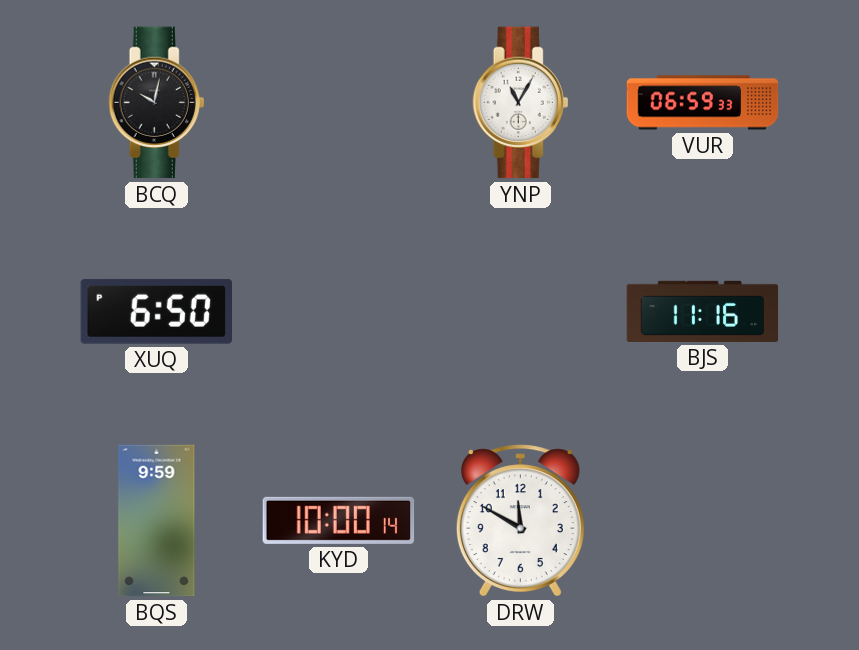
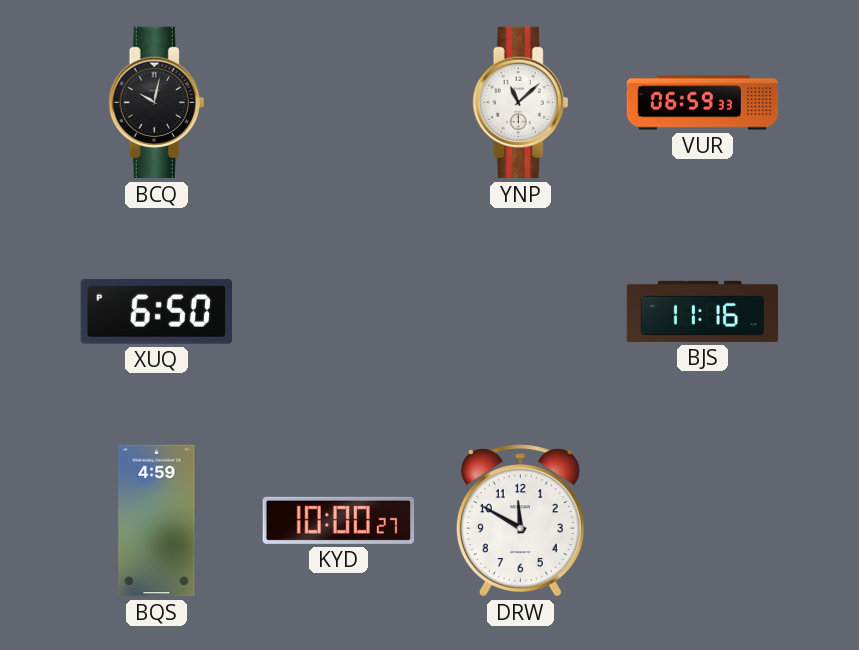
YNP: 11:05 -> 11:08 (521, 103)
BQS: 9:59 -> 4:59 (157, 521)
KYD: 10:00:14 -> 10:00:27 (339, 520)
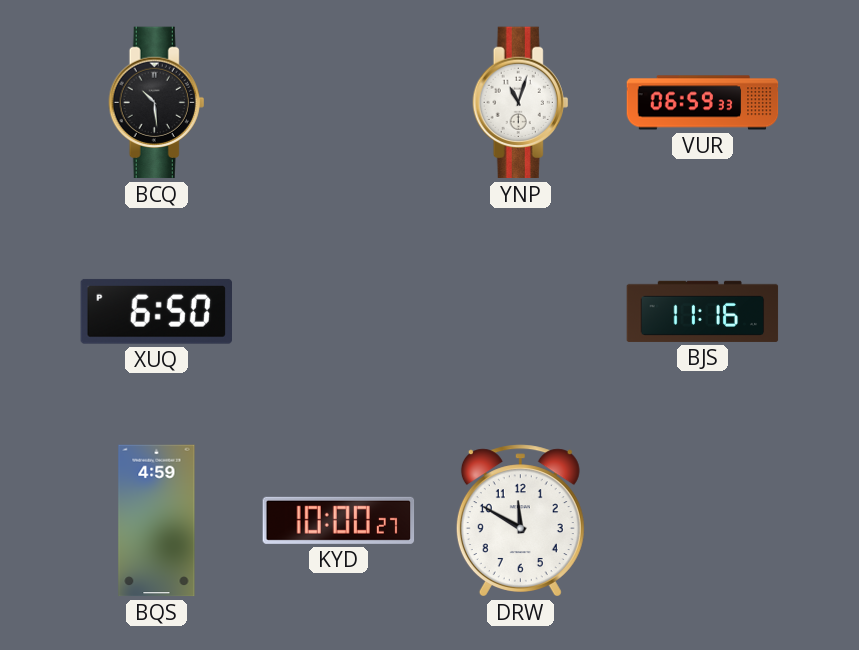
BCQ: 10:02 -> 10:29 (157, 103)
YNP: 11:08 -> 11:03 (521, 103)
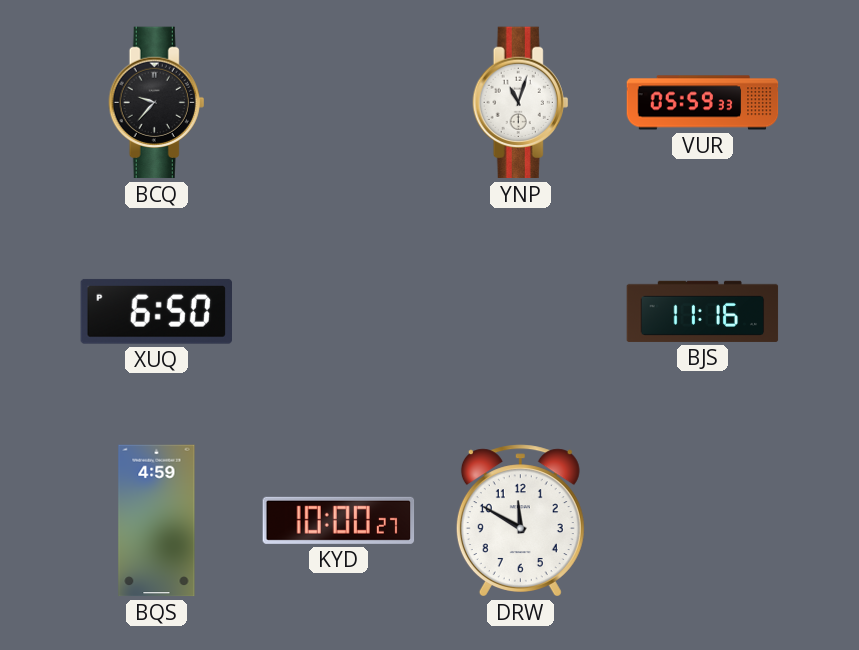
BCQ: 10:29 -> 9:37 (157, 103)
VUR: 06:59 -> 05:59 (703, 103)
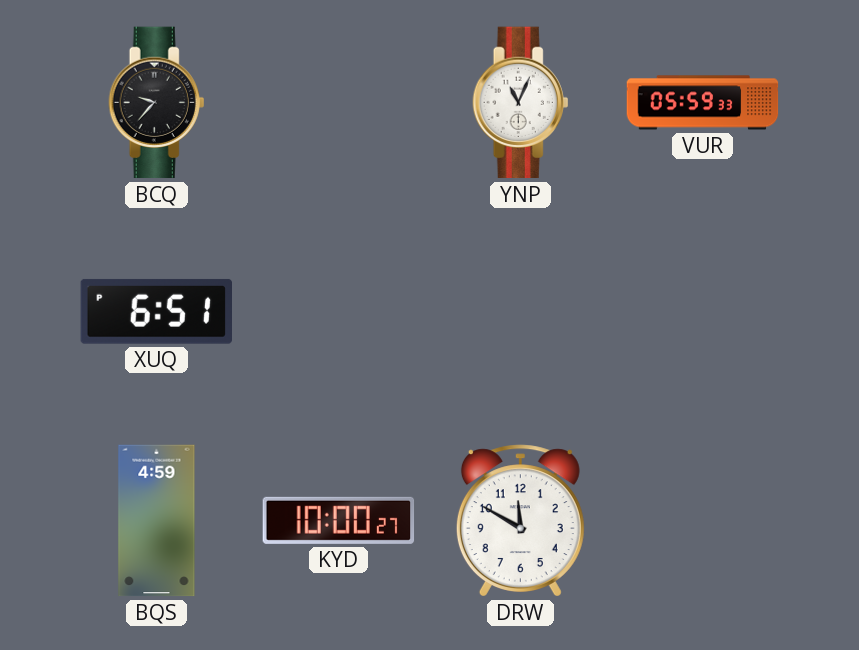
YNP: 11:03 -> 11:04 (521, 103)
XUQ: 6:50 -> 6:51 (156, 311)
BJS: 11:16 -> none (703, 311)
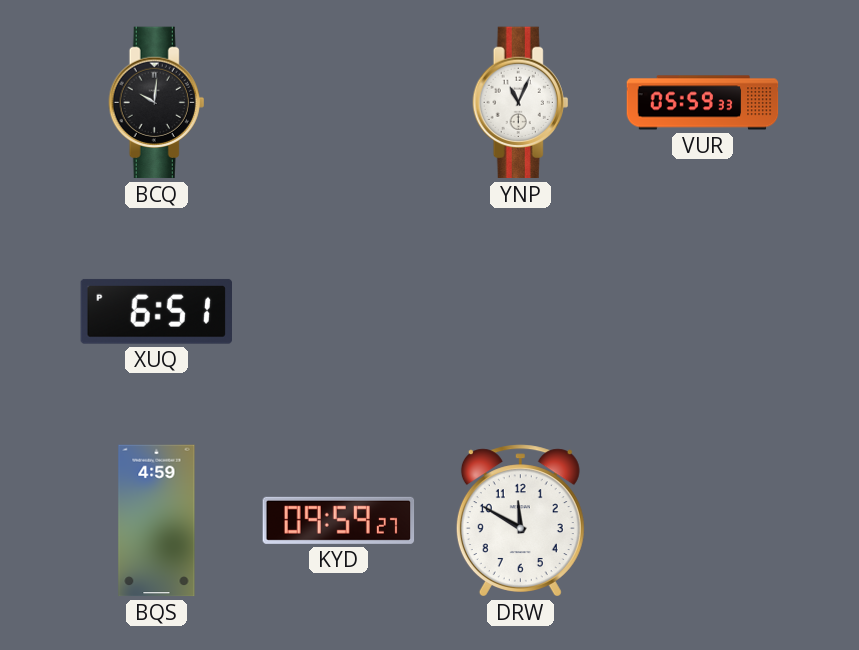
BCQ: 9:37 -> 10:01 (157, 103)
KYD: 10:00 -> 09:59 (339, 520)
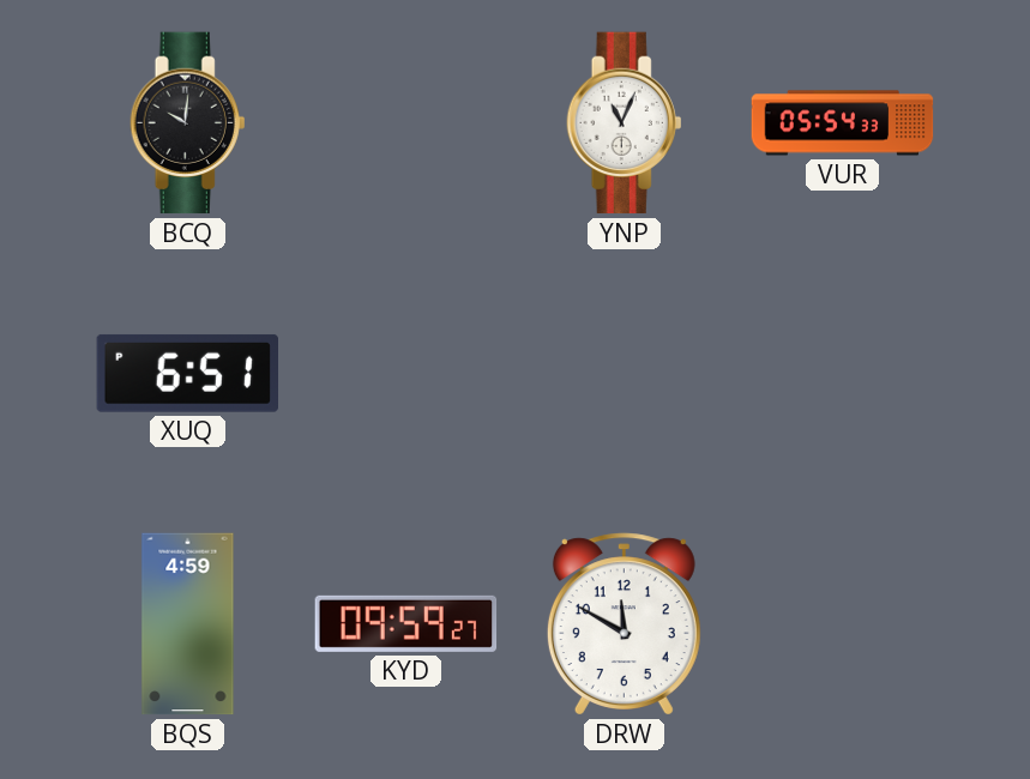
VUR: 05:59 -> 05:54 (843, 123)
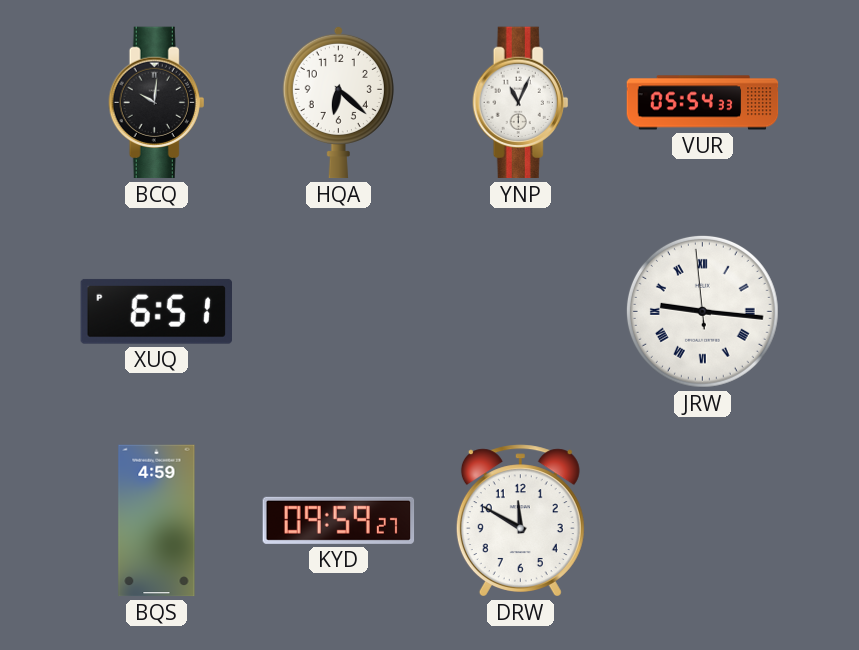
HQA: none -> 6:22 (338, 102)
JRW: none -> 9:15 (702, 311)
